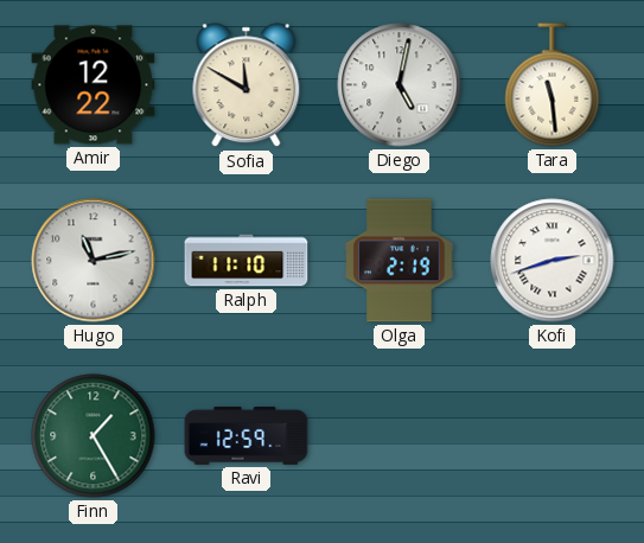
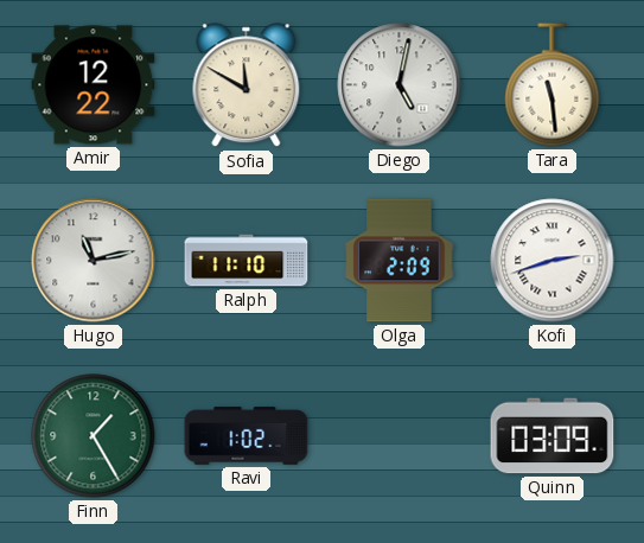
Olga: 2:19 -> 2:09 (400, 261)
Ravi: 12:59 -> 1:02 (247, 436)
Quinn: none -> 03:09 (553, 436)
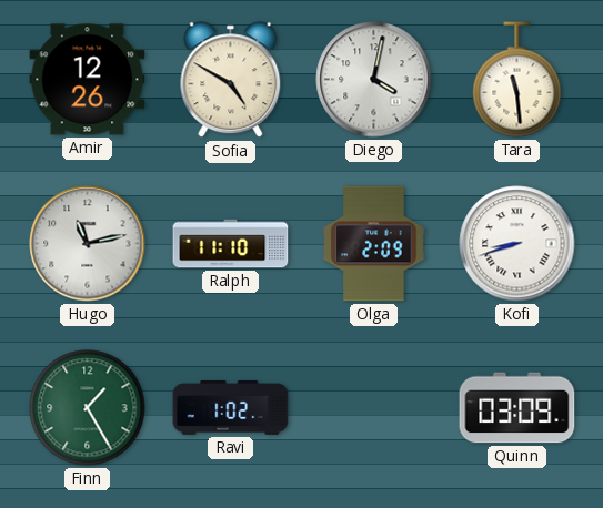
Amir: 12:22 -> 12:26 (88, 80)
Sofia: 11:50 -> 4:50 (231, 80)
Diego: 5:02 -> 4:02 (374, 80)
Kofi: 2:42 -> 8:42 (517, 244)
